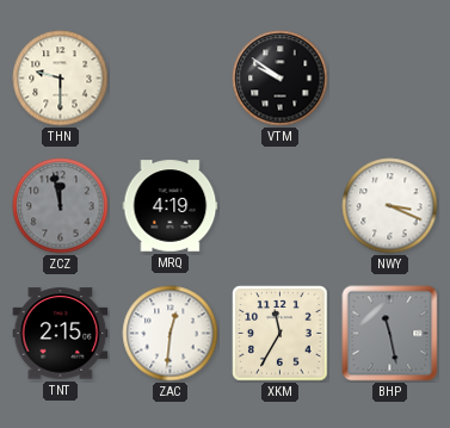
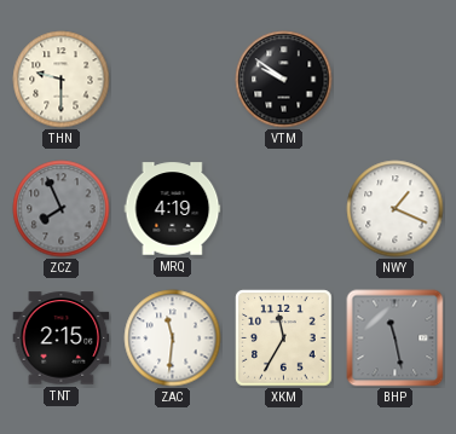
ZCZ: 11:58 -> 7:56 (62, 209)
NWY: 3:19 -> 1:19 (396, 209)
ZAC: 12:31 -> 11:31 (173, 338)
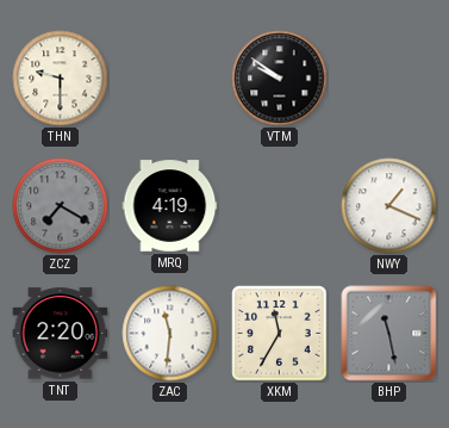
ZCZ: 7:56 -> 7:20 (61, 206)
TNT: 2:15 -> 2:20 (61, 334)
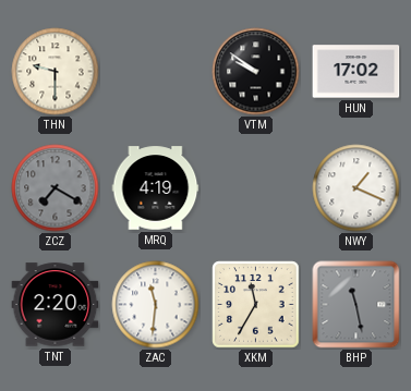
HUN: none -> 17:02 (356, 72)
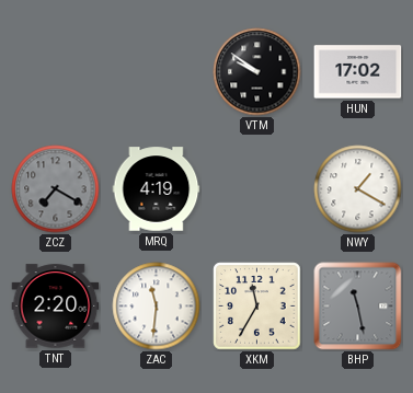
THN: 9:30 -> none (56, 72)
NWY: 1:19 -> 1:20 (358, 189)
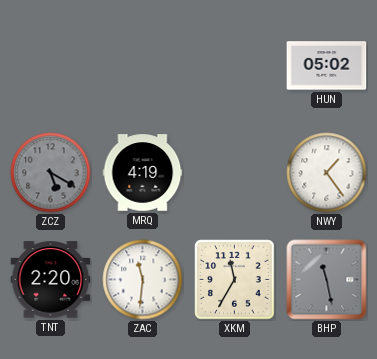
VTM: 9:51 -> none (257, 72)
HUN: 17:02 -> 05:02 (327, 66)
ZCZ: 7:20 -> 5:20 (51, 173)
NWY: 1:20 -> 1:24 (327, 173)
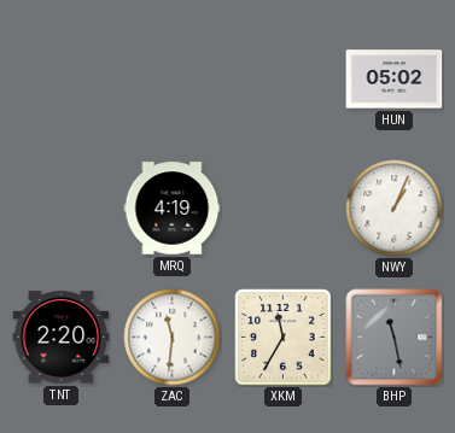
ZCZ: 5:20 -> none (51, 173)
NWY: 1:24 -> 1:04 (395, 209)
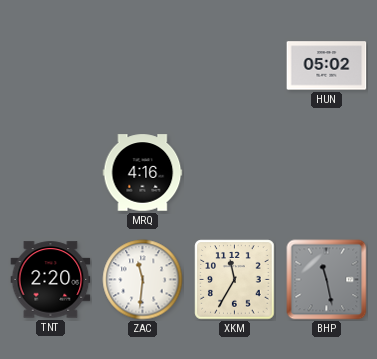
MRQ: 4:19 -> 4:16 (143, 173)
NWY: 1:04 -> none (395, 209)
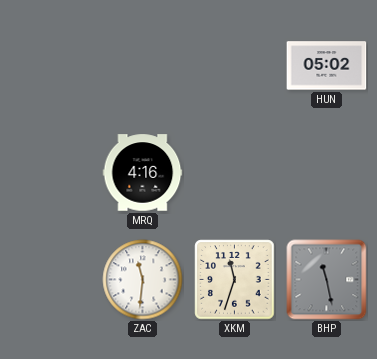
TNT: 2:20 -> none (51, 280)
XKM: 11:35 -> 11:33 (235, 280)
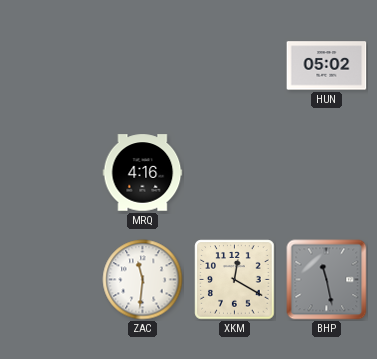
XKM: 11:33 -> 12:20 (235, 280)
